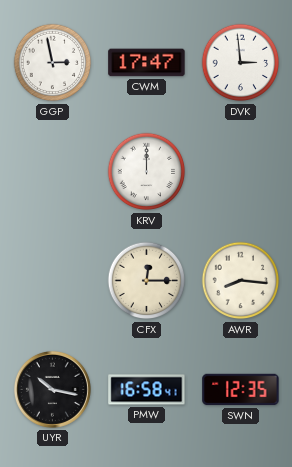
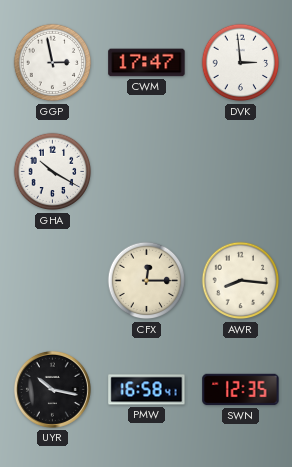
GHA: none -> 10:20 (53, 172)
KRV: 12:00 -> none (147, 172)
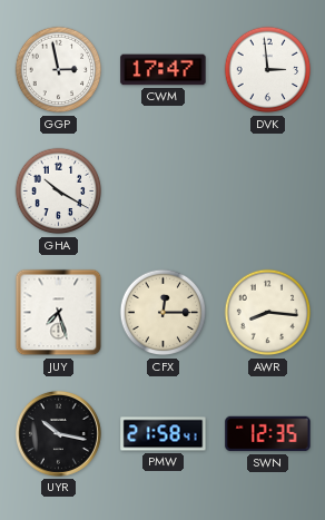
JUY: none -> 7:27 (59, 313)
PMW: 16:58 -> 21:58 (164, 434)
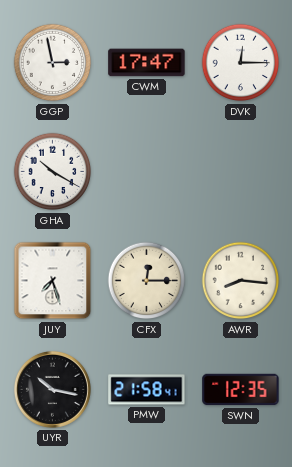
DVK: 2:59 -> 12:15 (241, 63)
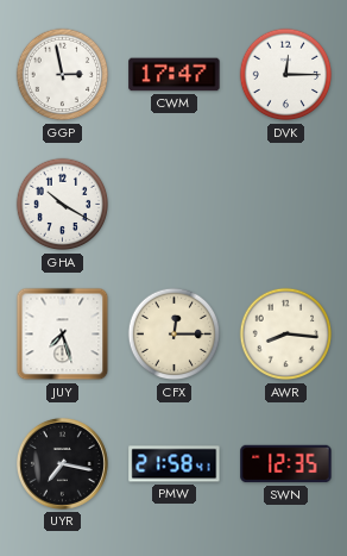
UYR: 10:17 -> 7:17 (62, 463)
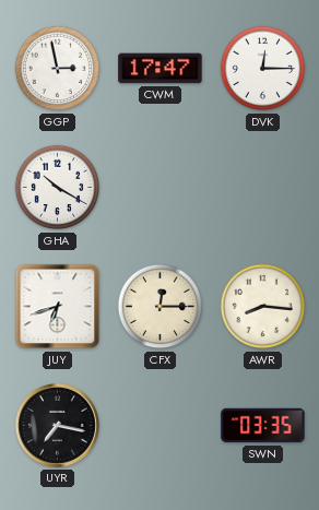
JUY: 7:27 -> 6:42 (58, 307)
PMW: 21:58 -> none (175, 464)
SWN: 12:35 -> 03:35 (263, 426)
